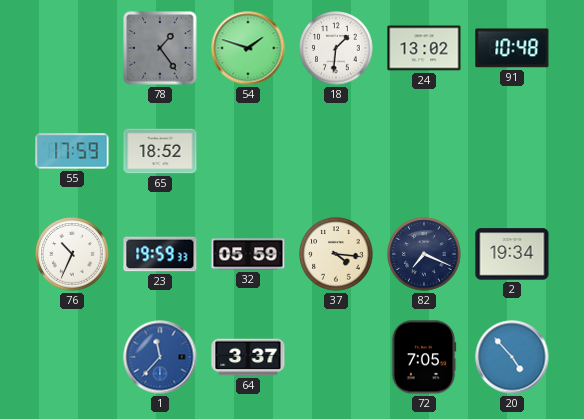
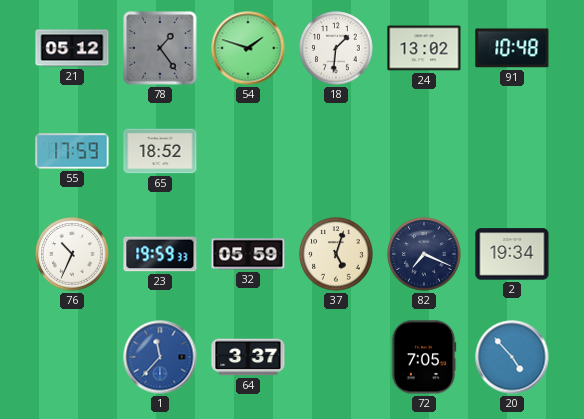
21: none -> 05:12 (72, 48)
37: 4:16 -> 5:03 (336, 254)
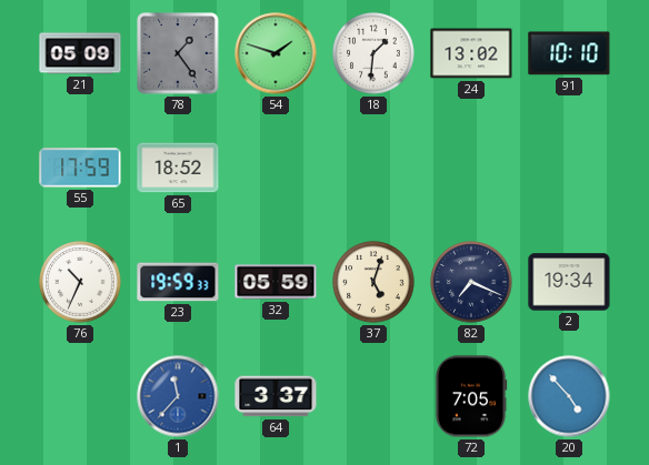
21: 05:12 -> 05:09 (80, 53)
91: 10:48 -> 10:10 (569, 53)
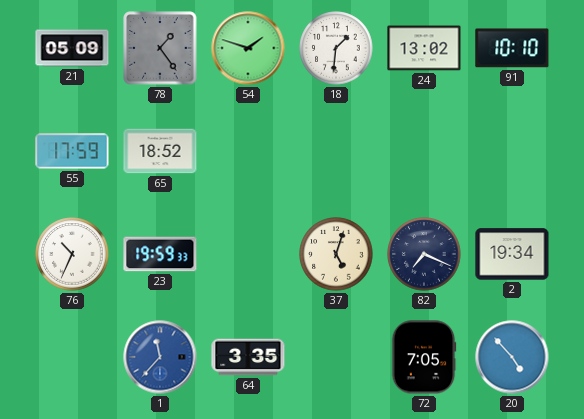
32: 05:59 -> none (276, 282)
64: 3:37 -> 3:35 (248, 357)
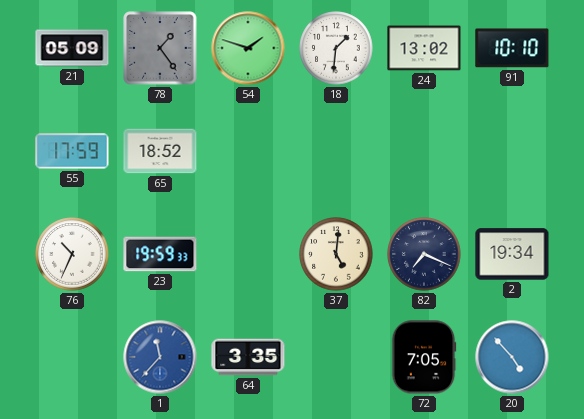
37: 5:03 -> 5:01 (336, 254)
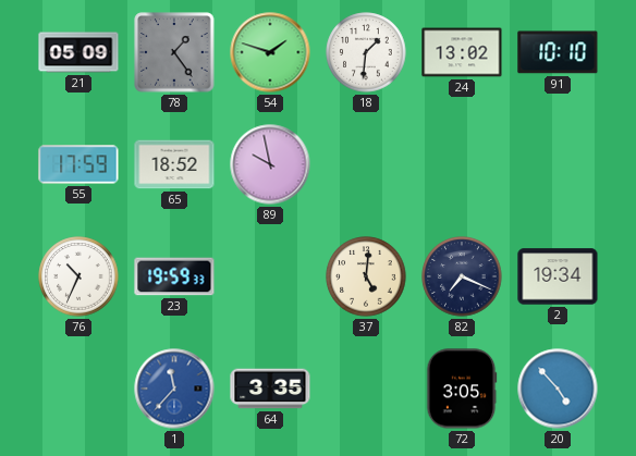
89: none -> 9:58 (270, 164)
72: 7:05 -> 3:05 (462, 389)
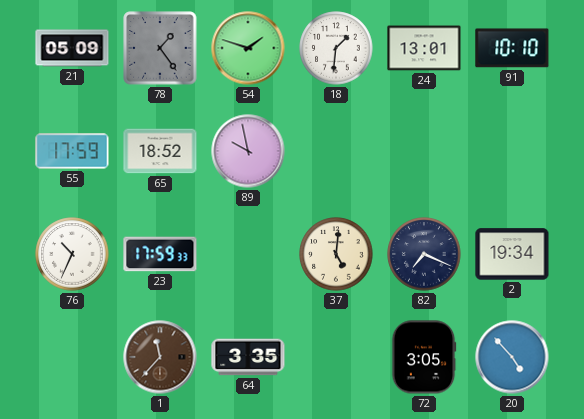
24: 13:02 -> 13:01 (424, 48)
23: 19:59 -> 17:59 (160, 254)
1 dial: blue -> brown (160, 357)
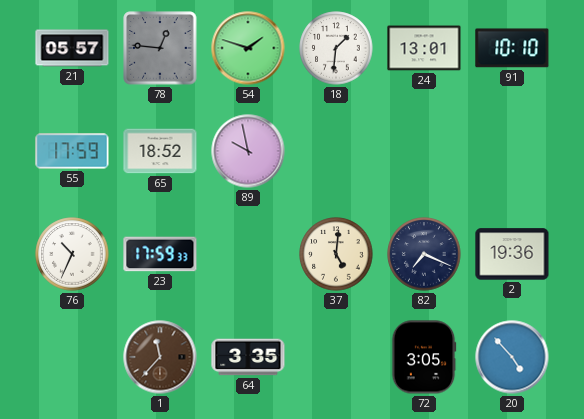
21: 05:09 -> 05:57 (72, 48)
78: 1:24 -> 12:46 (160, 48)
2: 19:34 -> 19:36 (512, 254)
